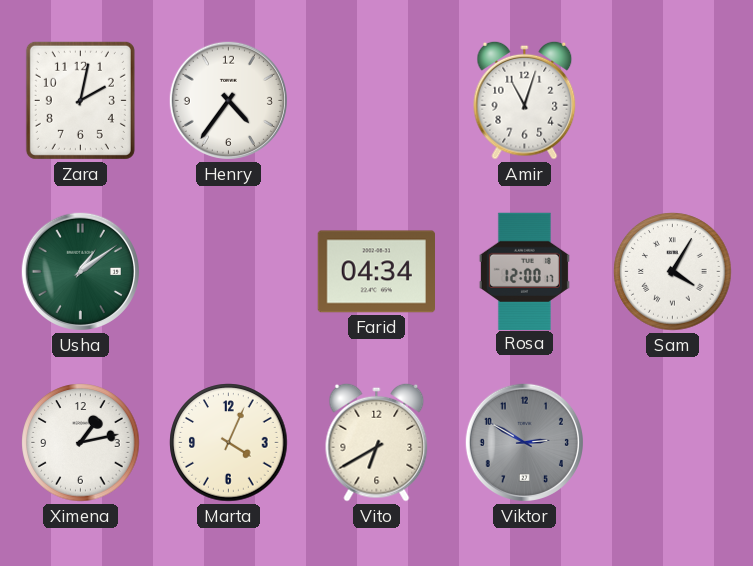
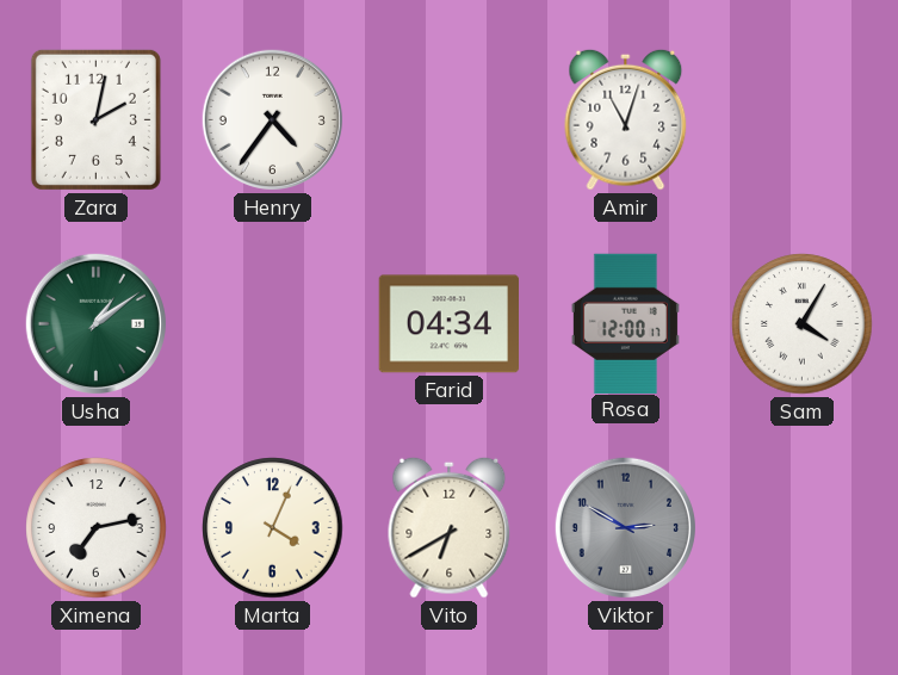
Ximena: 1:13 -> 7:13 (97, 528)
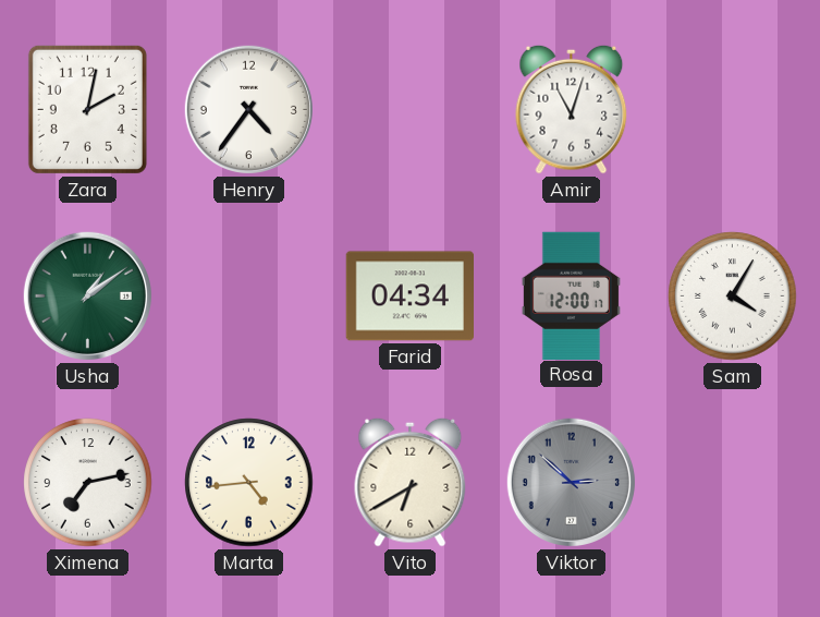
Marta: 4:04 -> 4:44 (249, 483)
Viktor: 2:50 -> 2:52 (571, 482)
